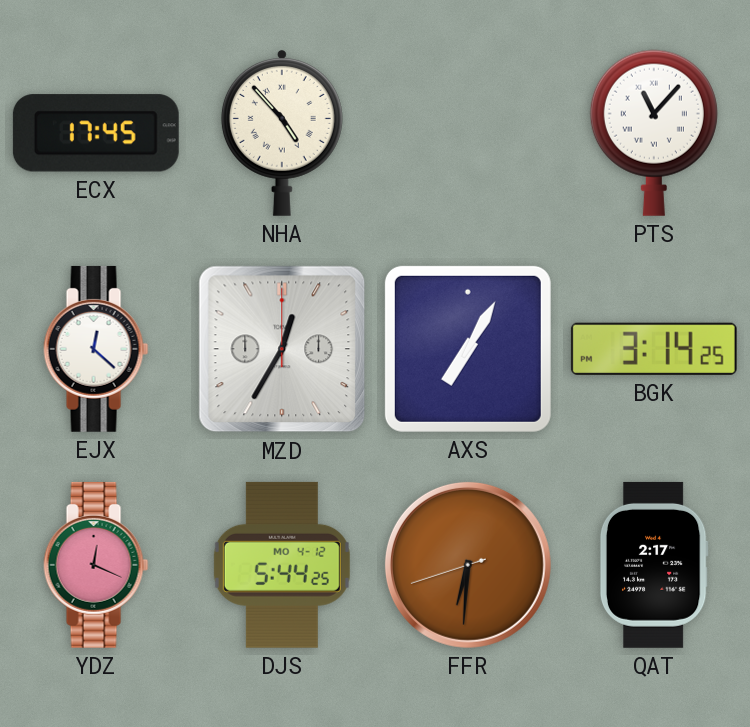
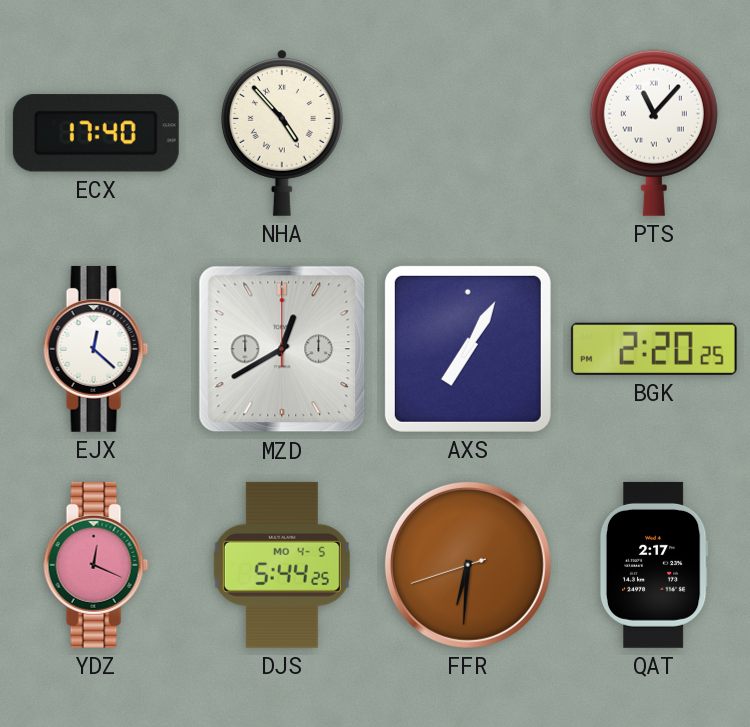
ECX: 17:45 -> 17:40 (96, 133)
MZD: 12:35 -> 12:40 (282, 349)
BGK: 3:14 -> 2:20 (654, 349)
DJS date: MO 4-12 -> MO 4-5 (282, 565)
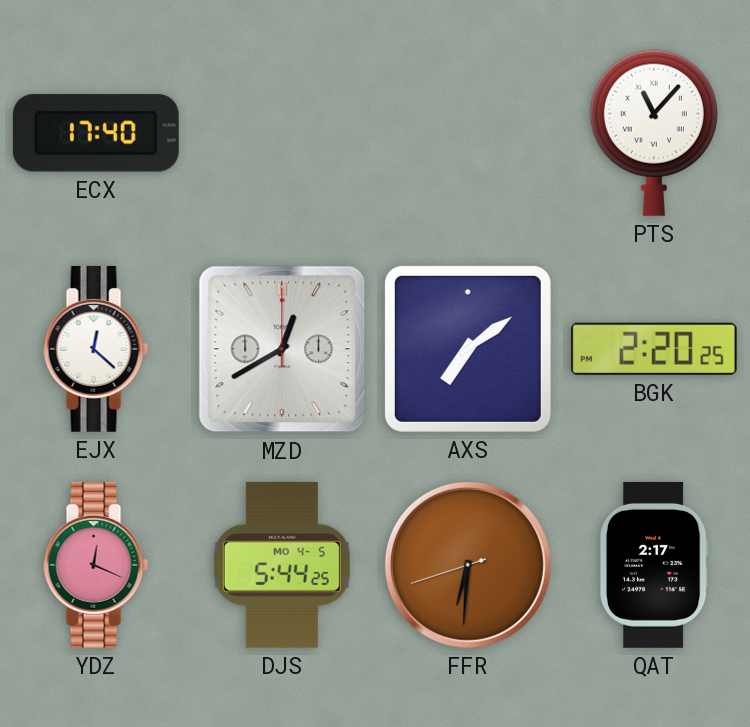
NHA: 4:53 -> none (282, 132)
AXS: 7:05 -> 7:09 (468, 349)
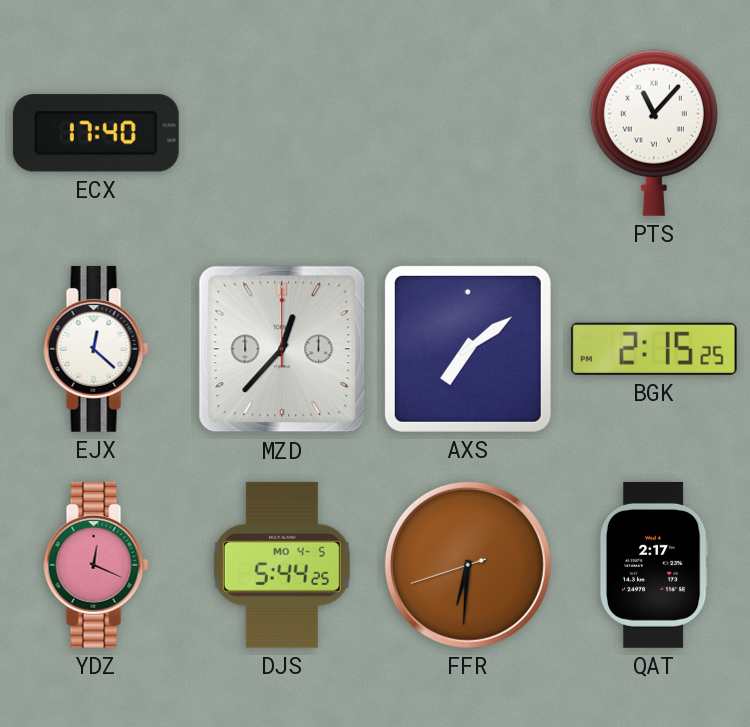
MZD: 12:40 -> 12:37 (282, 349)
BGK: 2:20 -> 2:15 (654, 349)
